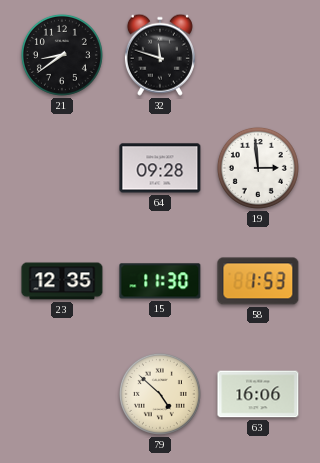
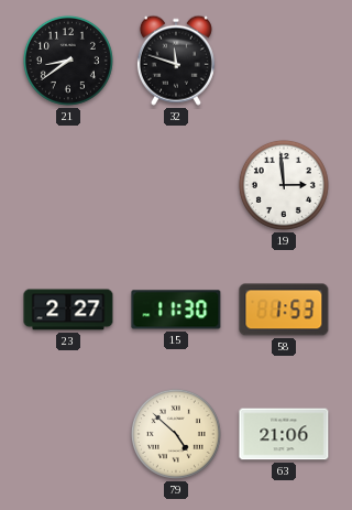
64: 09:28 -> none (160, 168)
23: 12:35 -> 2:27 (68, 310)
63: 16:06 -> 21:06 (284, 434)
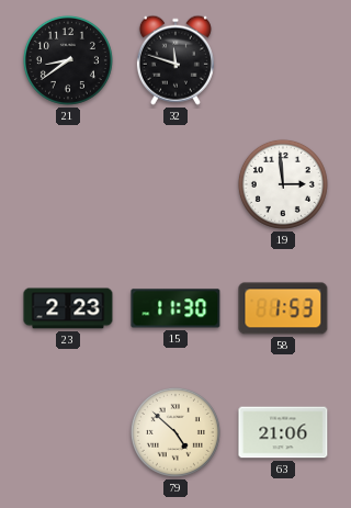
23: 2:27 -> 2:23 (68, 308)
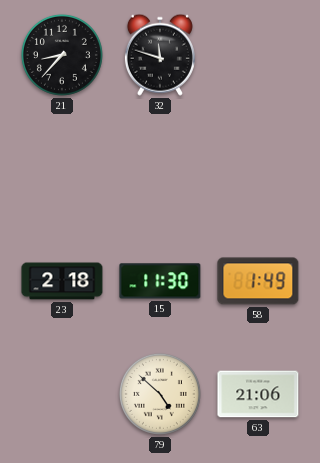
21: 8:39 -> 8:37 (62, 55)
19: 2:59 -> none (283, 184)
23: 2:23 -> 2:18 (62, 281)
58: 1:53 -> 1:49 (258, 281)
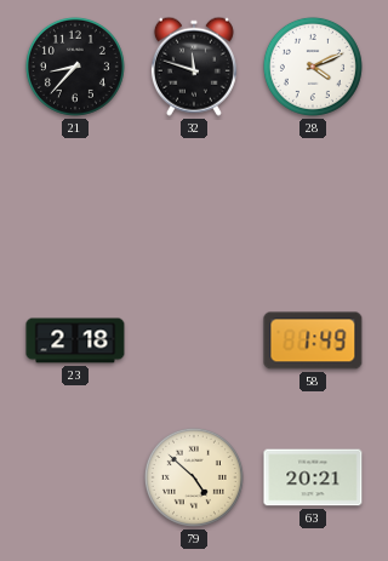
28: none -> 4:11 (313, 67)
15: 11:30 -> none (160, 281)
63: 21:06 -> 20:21 (313, 477)
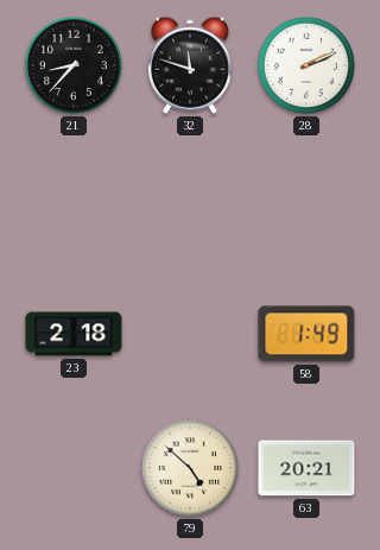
28: 4:11 -> 2:11 (306, 65)
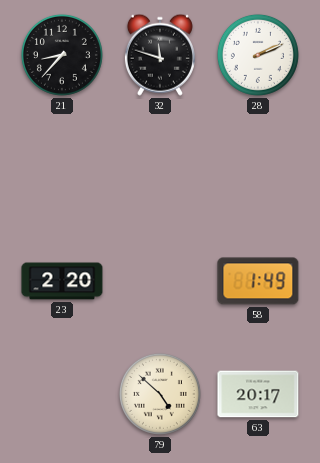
23: 2:18 -> 2:20 (62, 281)
63: 20:21 -> 20:17 (258, 394)
